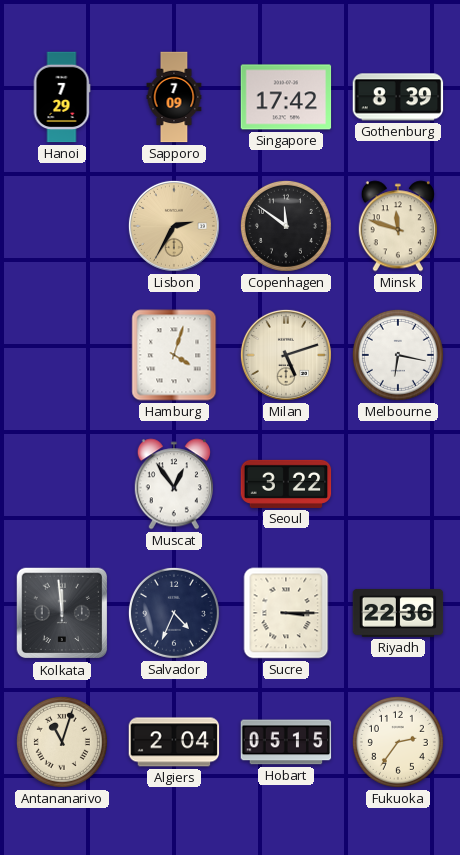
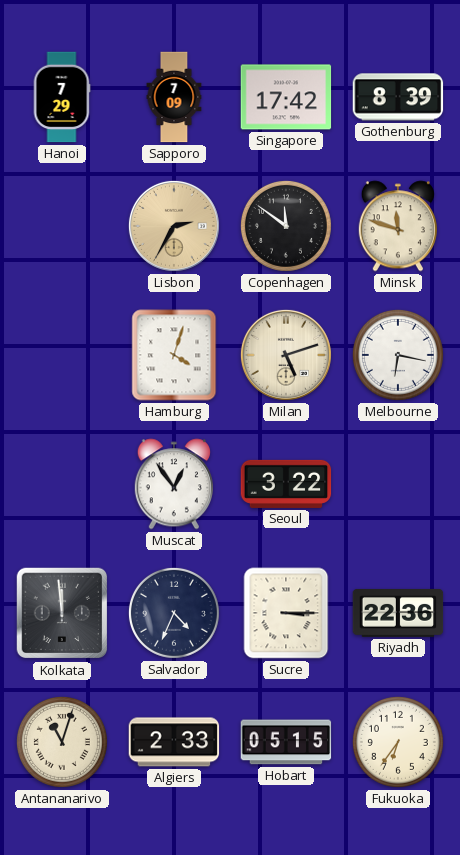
Algiers: 2:04 -> 2:33 (174, 742)
Fukuoka: 2:36 -> 6:36 (398, 742)
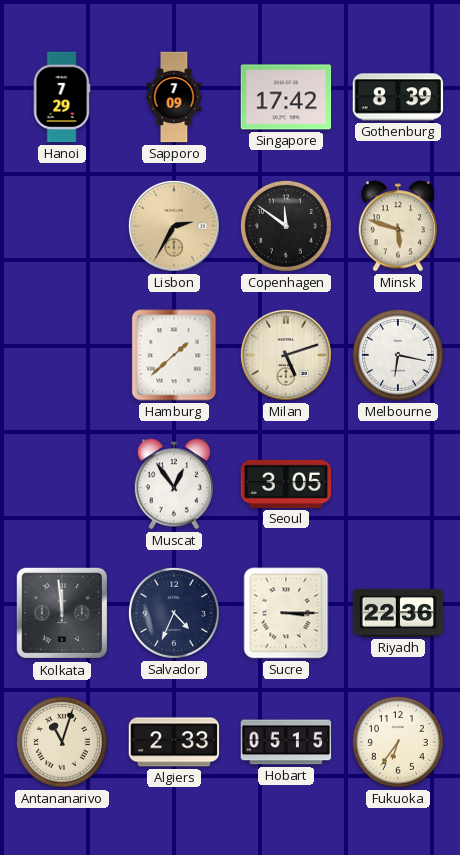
Minsk: 11:48 -> 5:48 (398, 226)
Hamburg: 4:03 -> 1:38 (174, 355)
Seoul: 3:22 -> 3:05 (286, 484)
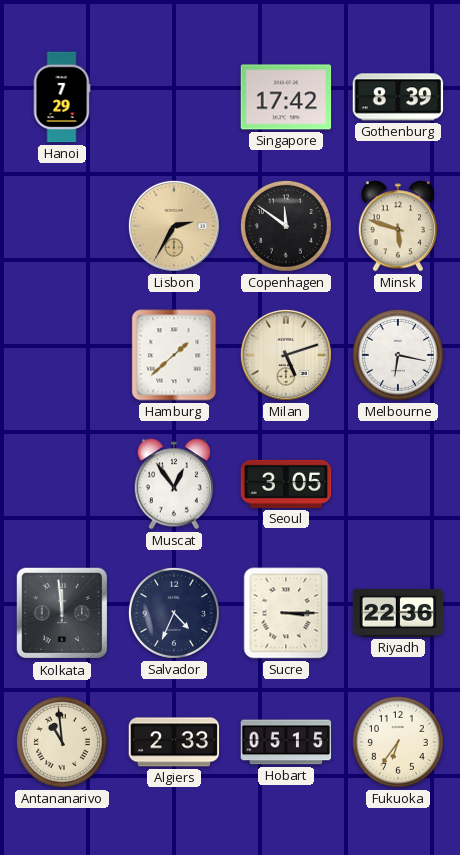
Sapporo: 7:09 -> none (174, 97)
Antananarivo: 11:03 -> 10:59 (62, 742)
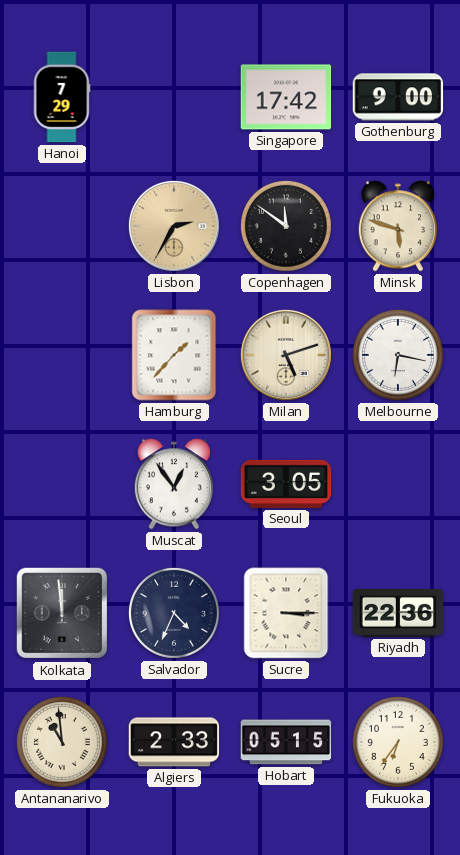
Gothenburg: 8:39 -> 9:00 (398, 97)
Hamburg: 1:38 -> 1:37 (174, 355)
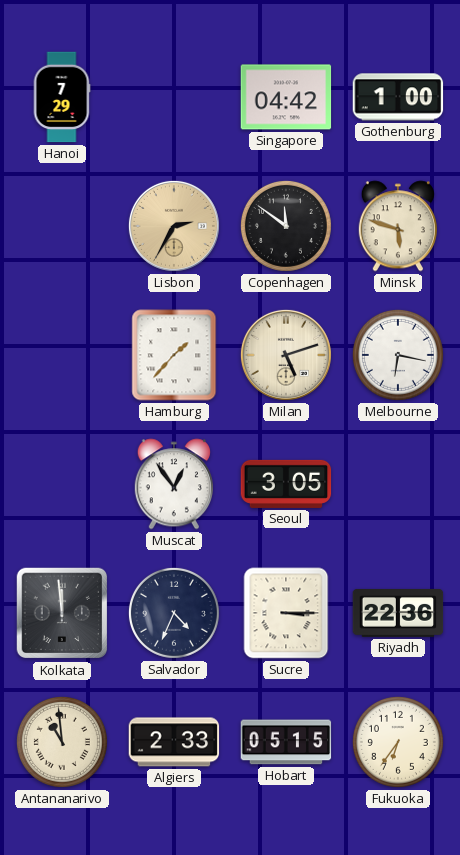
Singapore: 17:42 -> 04:42 (286, 97)
Gothenburg: 9:00 -> 1:00 (398, 97)
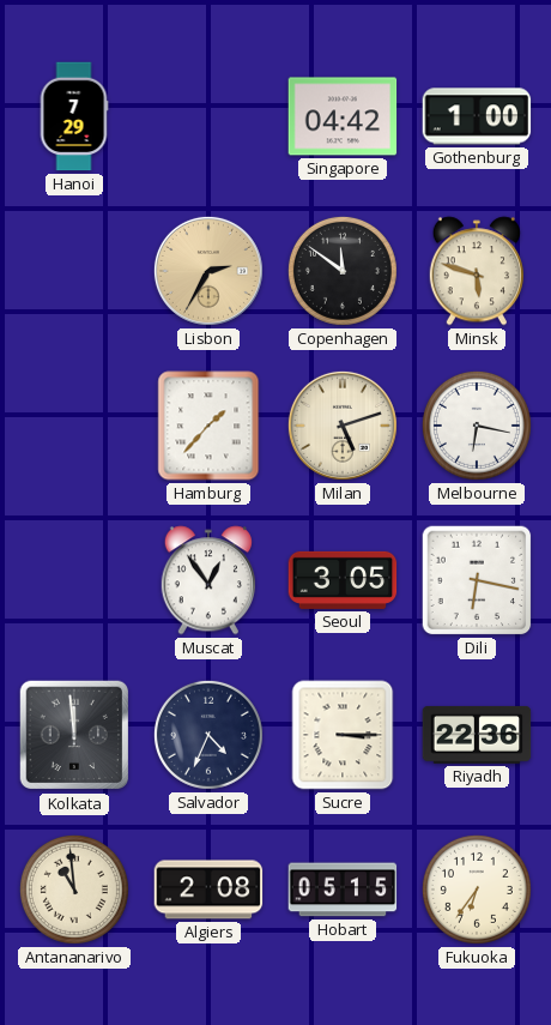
Dili: none -> 6:17 (477, 580)
Algiers: 2:33 -> 2:08 (208, 890)
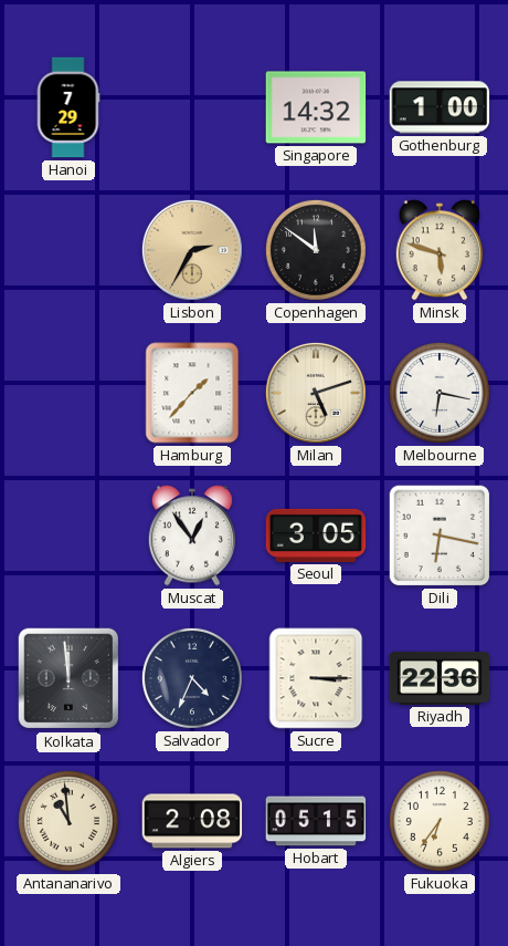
Singapore: 04:42 -> 14:32 (316, 107)
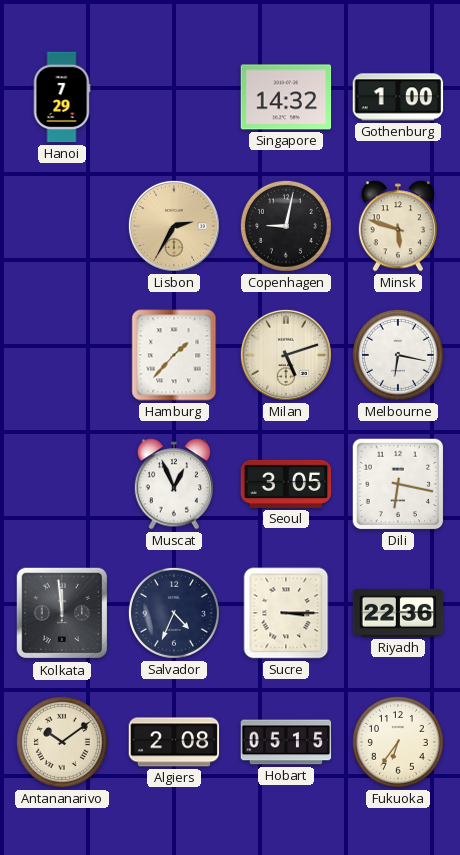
Copenhagen: 11:51 -> 9:02 (286, 226)
Muscat: 12:54 -> 12:56 (174, 484)
Antananarivo: 10:59 -> 10:09 (62, 742)
